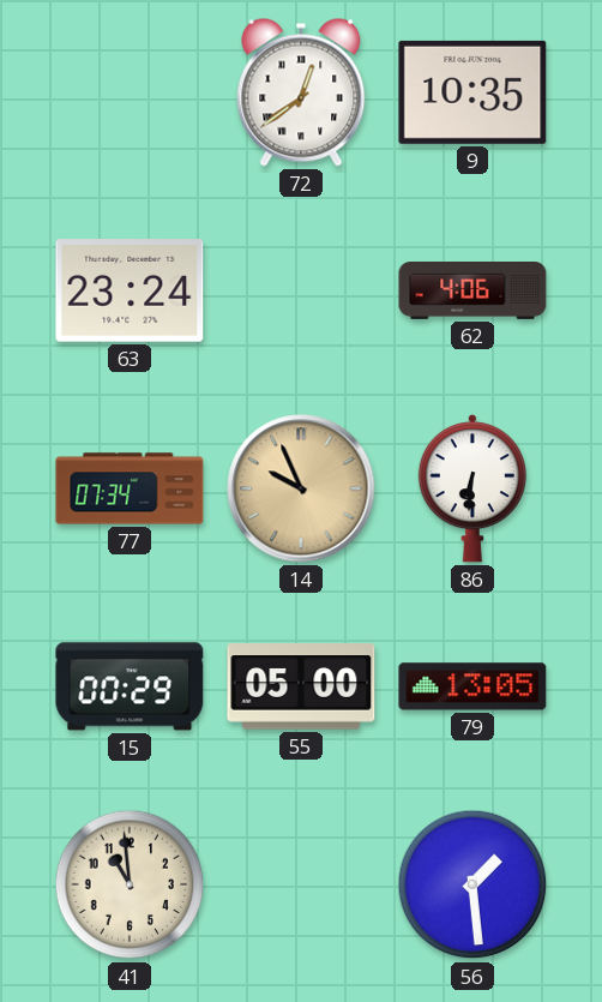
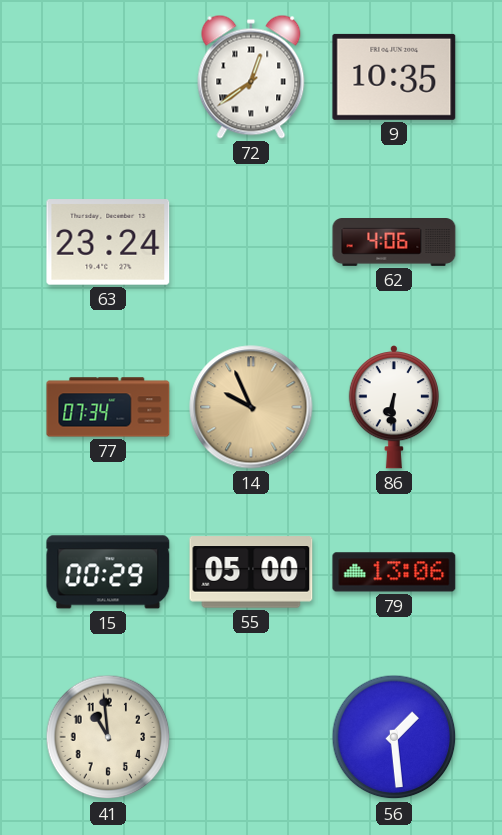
79: 13:05 -> 13:06 (394, 572)
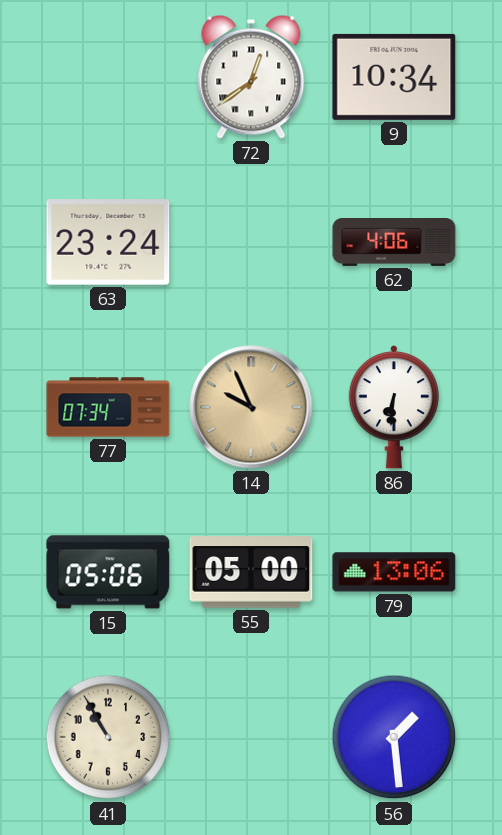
9: 10:35 -> 10:34 (394, 77)
15: 00:29 -> 05:06 (108, 572)
41: 10:59 -> 10:55 (108, 737)
